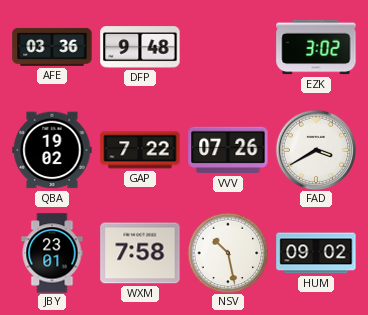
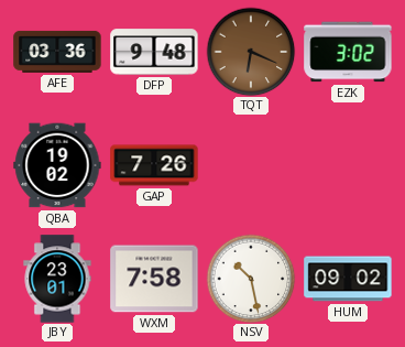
TQT: none -> 6:19 (251, 52)
GAP: 7:22 -> 7:26 (154, 165)
VVV: 07:26 -> none (228, 150)
FAD: 3:40 -> none (316, 150)
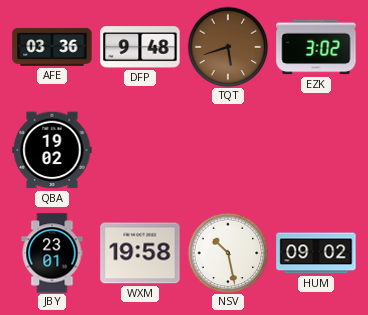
TQT: 6:19 -> 5:42 (228, 47)
GAP: 7:26 -> none (154, 165)
WXM: 7:58 -> 19:58 (140, 253)
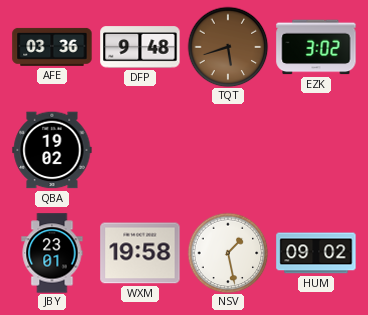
NSV: 10:28 -> 1:28 (228, 253)
